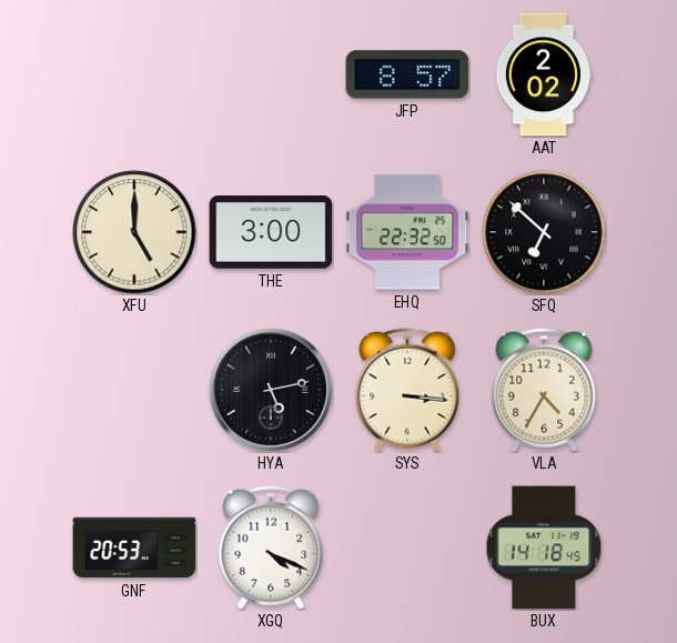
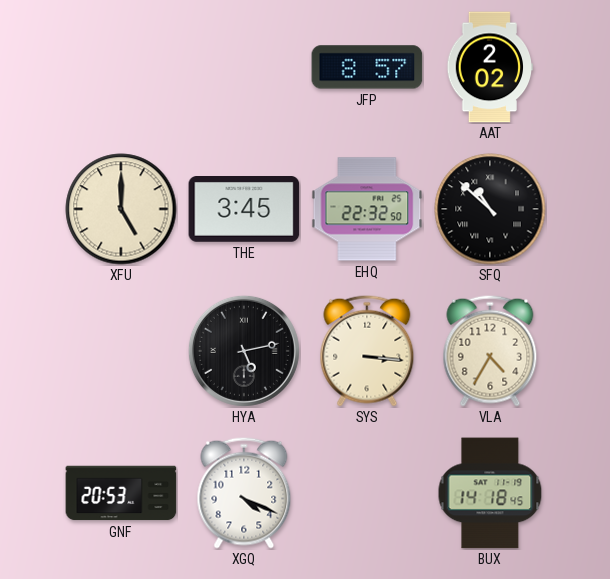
THE: 3:00 -> 3:45 (244, 210)
SFQ: 6:52 -> 10:52 (490, 209)
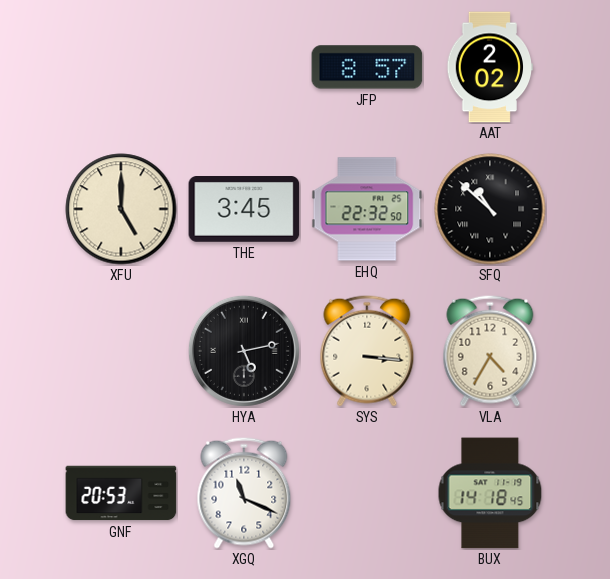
XGQ: 4:19 -> 11:19 (244, 493)
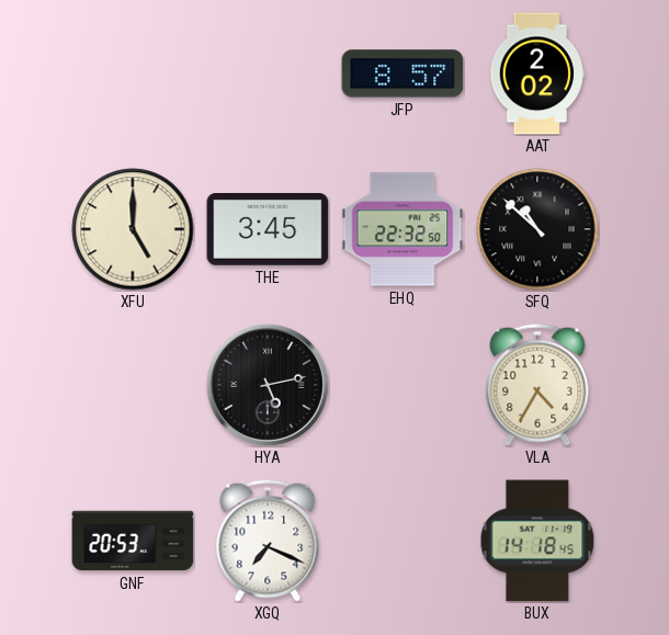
SYS: 3:16 -> none (367, 351)
XGQ: 11:19 -> 7:19 (268, 541)
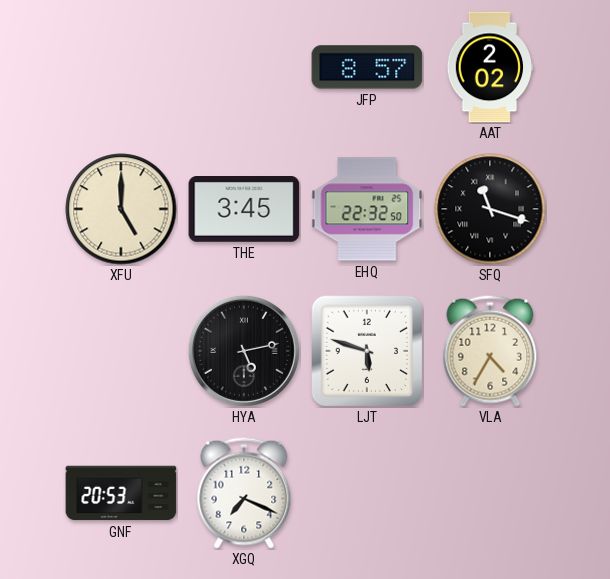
SFQ: 10:52 -> 11:18 (490, 209)
LJT: none -> 5:48 (367, 351)
BUX: 14:18 -> none (537, 541)
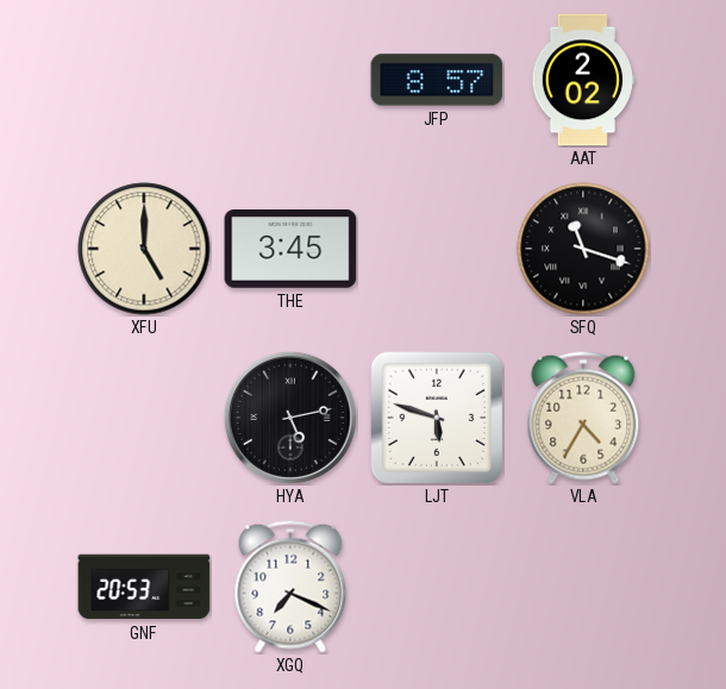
EHQ: 22:32 -> none (367, 209)
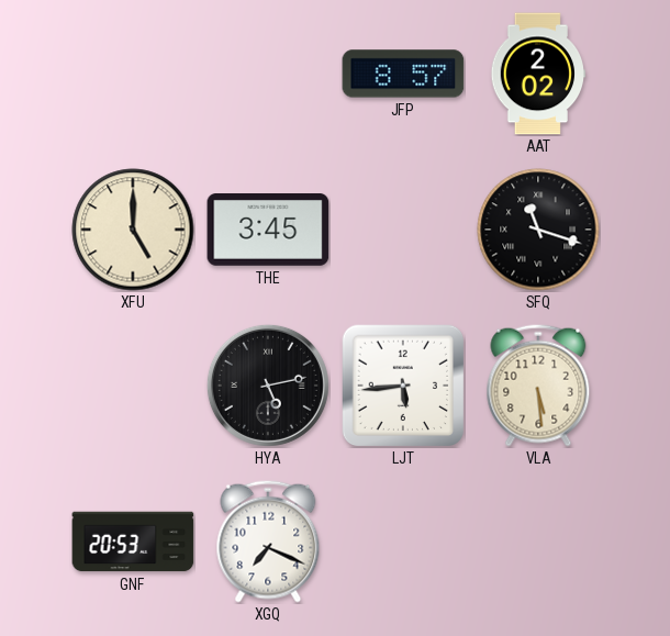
LJT: 5:48 -> 5:44 (403, 386)
VLA: 4:35 -> 5:29 (538, 386)
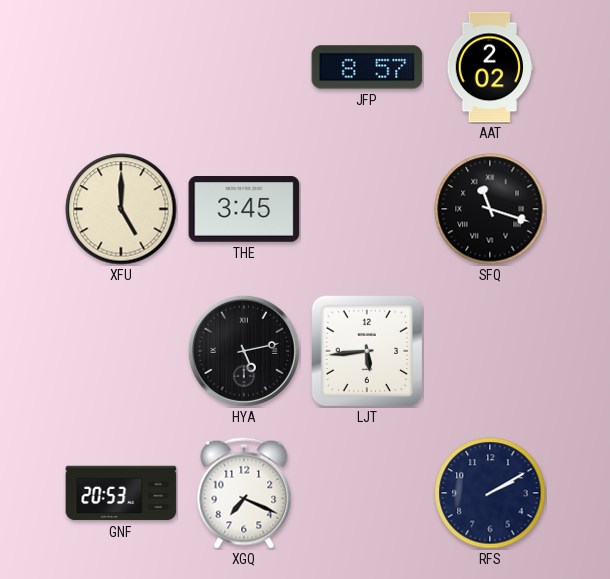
VLA: 5:29 -> none (538, 386)
RFS: none -> 2:10 (490, 493)
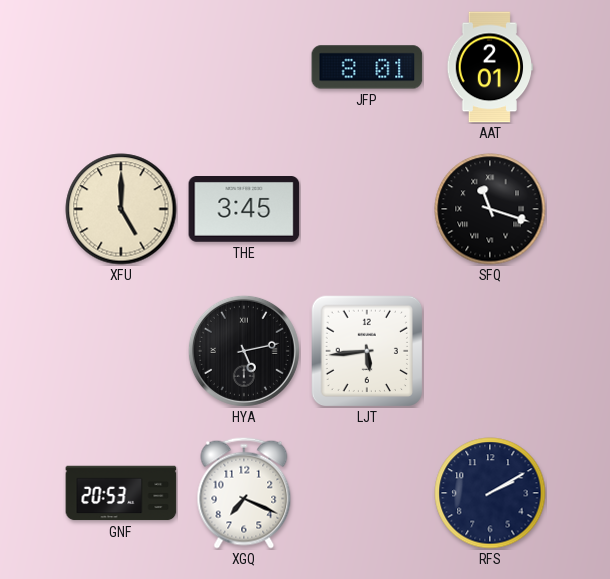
JFP: 8:57 -> 8:01 (367, 67)
AAT: 2:02 -> 2:01 (490, 67)
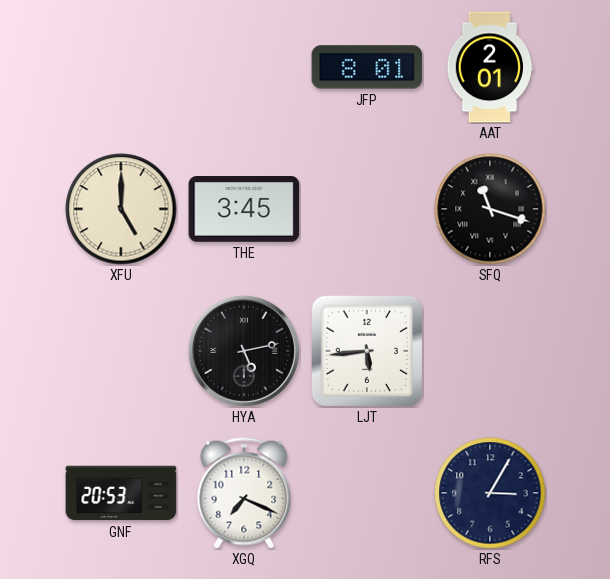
RFS: 2:10 -> 3:05 (490, 493)
